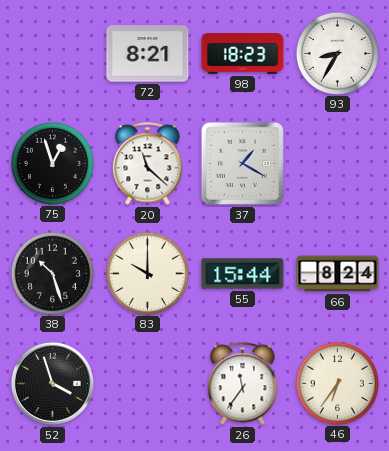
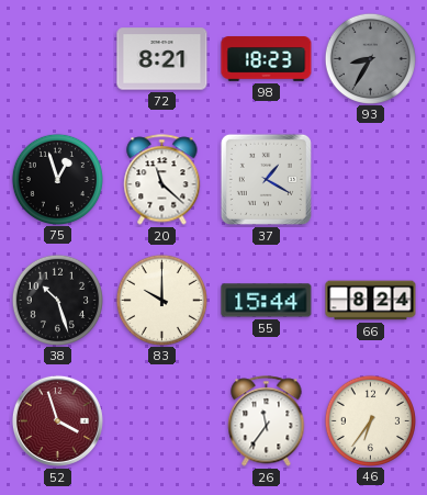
93 dial: white -> grey (370, 58)
52 dial: black -> burgundy (57, 420)
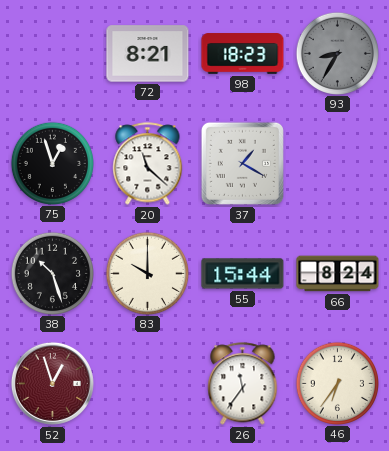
52: 3:57 -> 12:57 (52, 383)
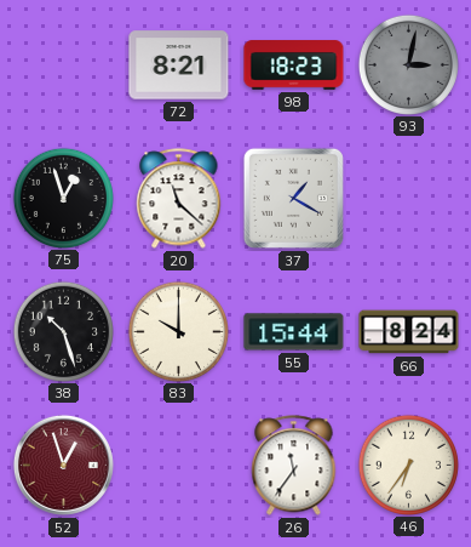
93: 8:35 -> 3:02 (408, 64)
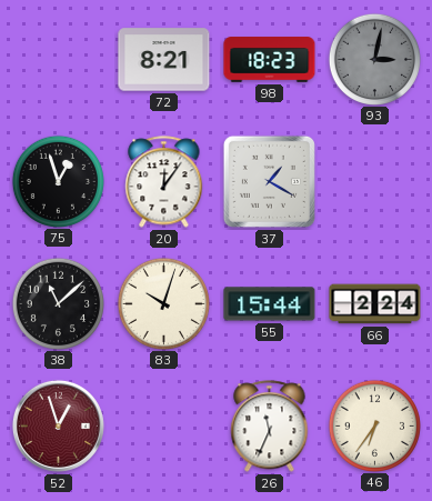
20: 11:22 -> 12:06 (164, 182)
38: 10:27 -> 11:08 (58, 303)
83: 10:00 -> 10:03 (163, 303)
66: 8:24 -> 2:24 (375, 304)
26: 11:36 -> 11:34 (270, 427)
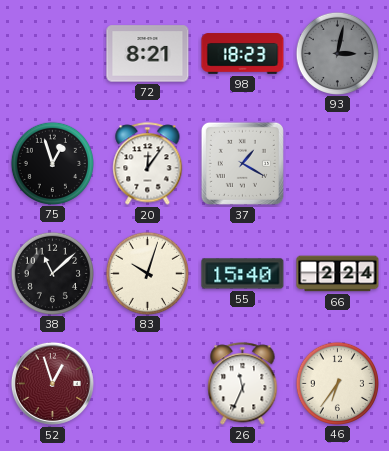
55: 15:44 -> 15:40 (243, 274)
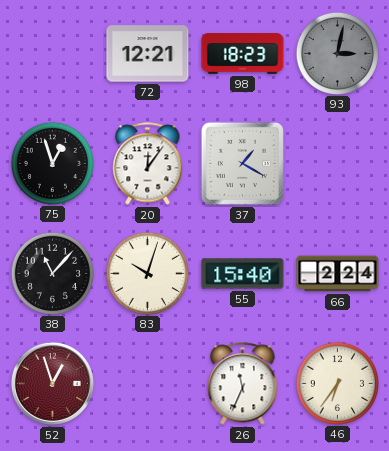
72: 8:21 -> 12:21 (148, 54)
38: 11:08 -> 11:07 (52, 273)
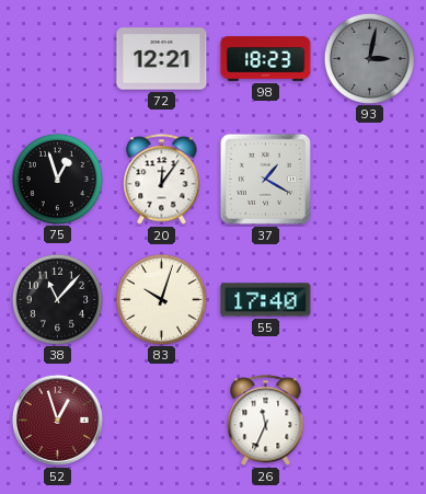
55: 15:40 -> 17:40 (266, 300)
66: 2:24 -> none (338, 274)
46: 6:36 -> none (337, 383)
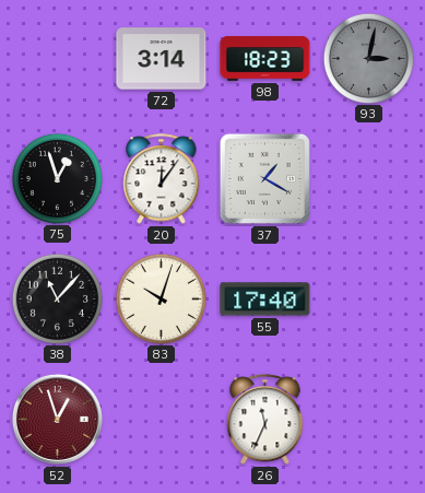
72: 12:21 -> 3:14 (162, 59)
